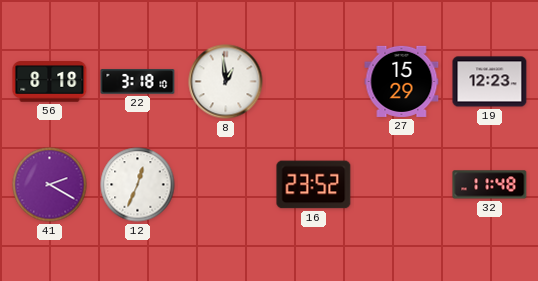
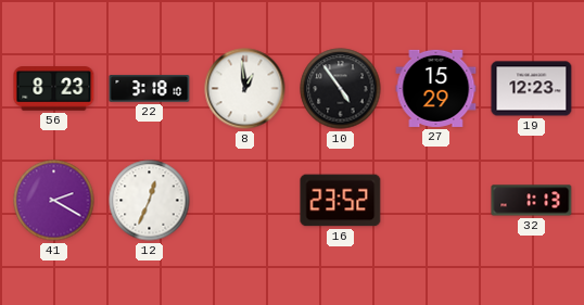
56: 8:18 -> 8:23 (54, 89)
10: none -> 4:54 (341, 89)
32: 11:48 -> 1:13 (532, 201)
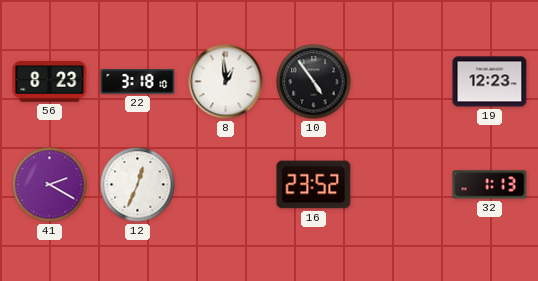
27: 15:29 -> none (436, 88)
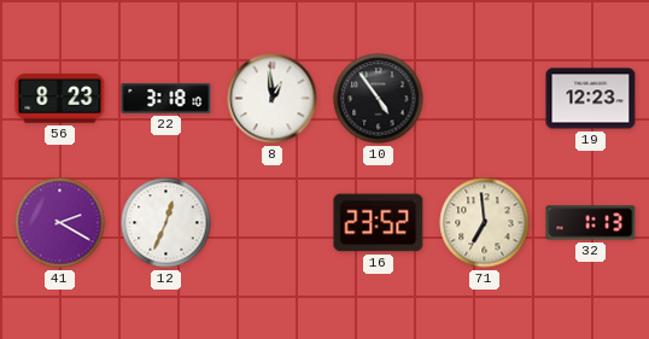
71: none -> 6:59 (485, 223)
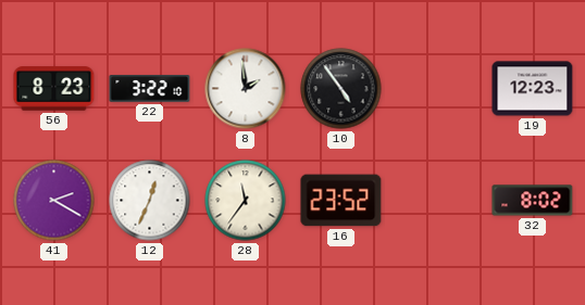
22: 3:18 -> 3:22 (150, 89)
8: 12:59 -> 1:59 (246, 89)
28: none -> 11:36 (246, 201)
71: 6:59 -> none (485, 223)
32: 1:13 -> 8:02 (533, 201)
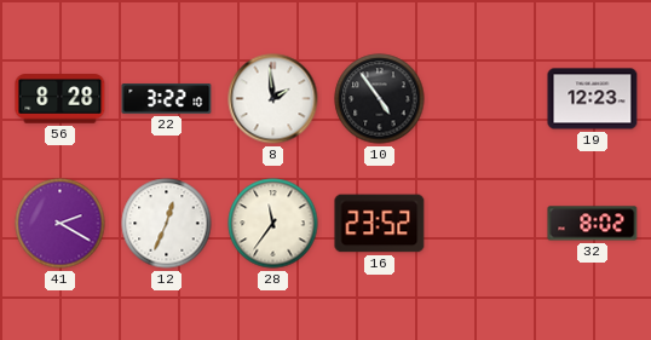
56: 8:23 -> 8:28 (61, 99)
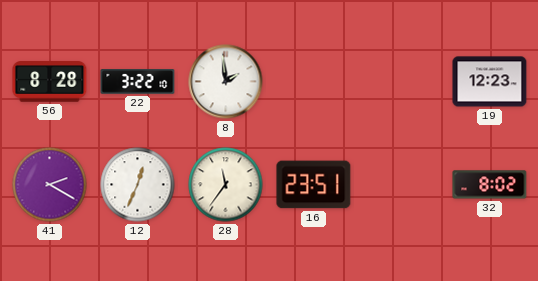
10: 4:54 -> none (380, 99)
16: 23:52 -> 23:51 (314, 185)
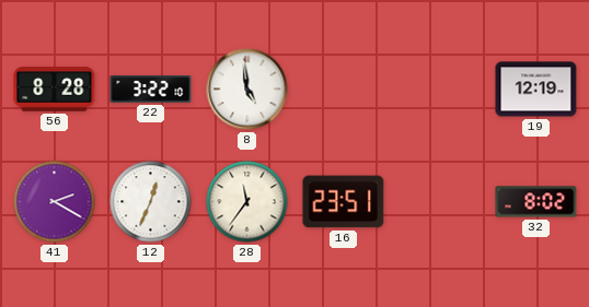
8: 1:59 -> 4:59 (247, 90)
19: 12:23 -> 12:19 (536, 90)
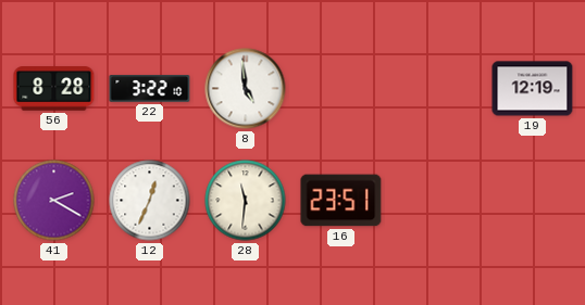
28: 11:36 -> 11:31 (246, 201)
32: 8:02 -> none (536, 202)
